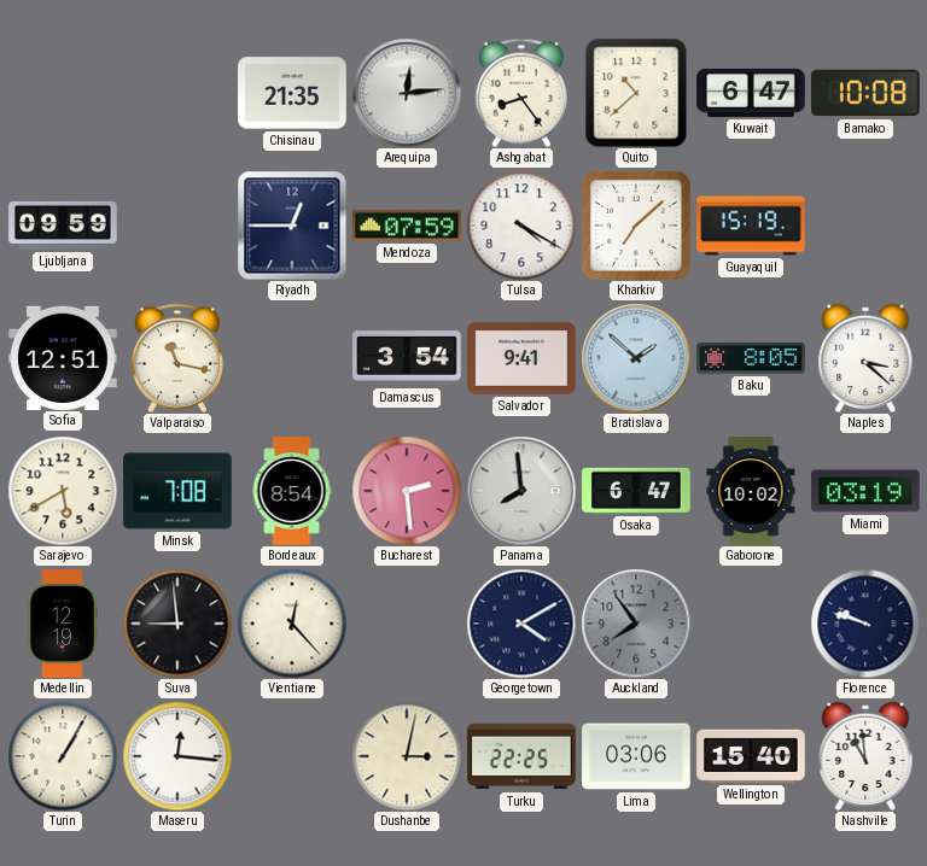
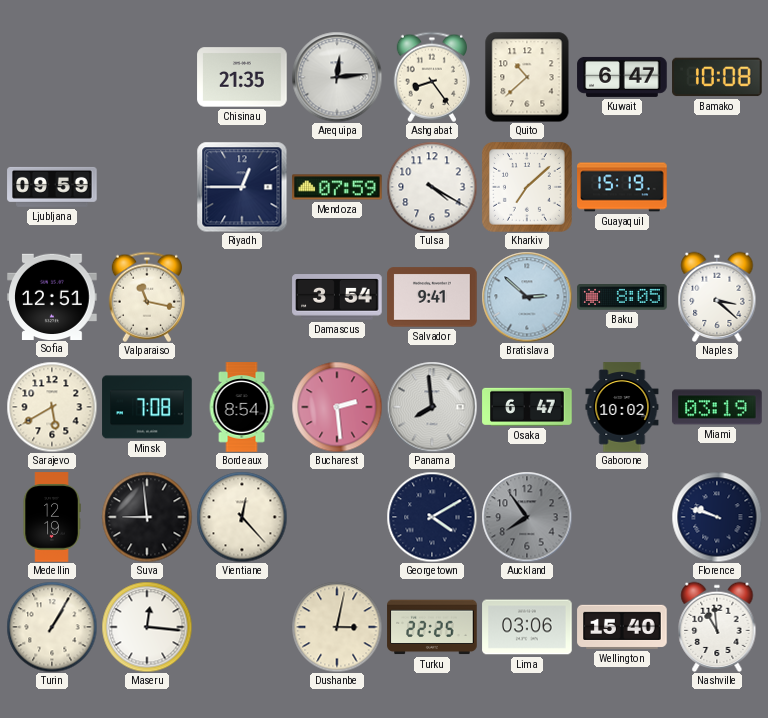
Bratislava: 1:52 -> 2:52 (527, 297)
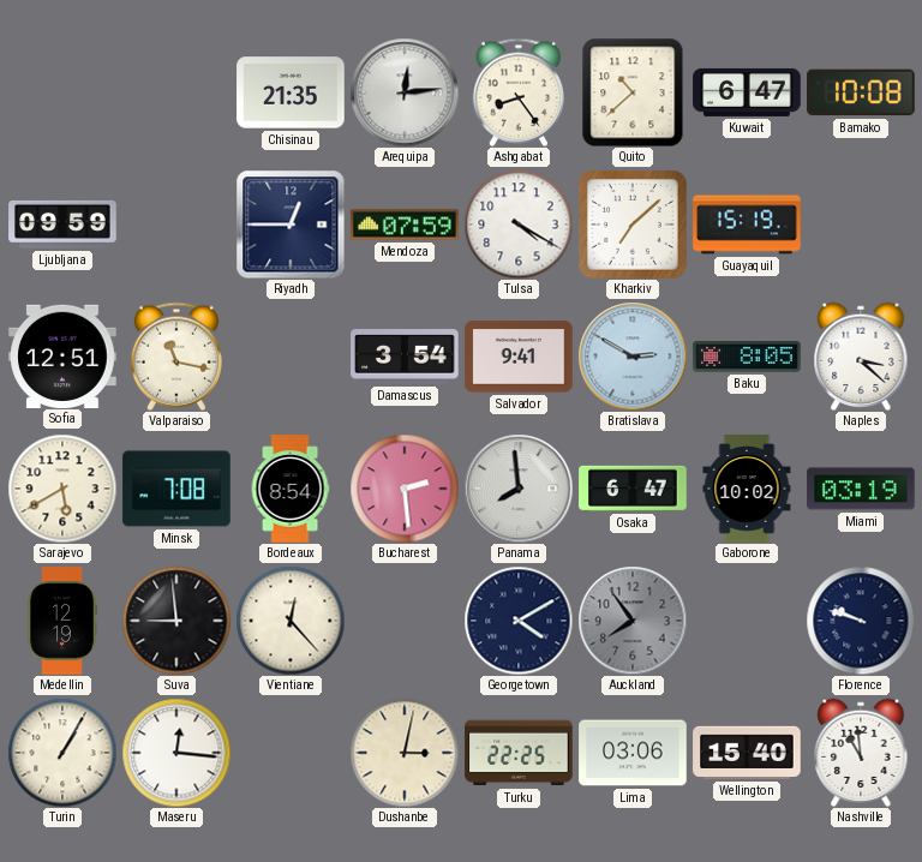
Bratislava: 2:52 -> 2:50 (633, 357)
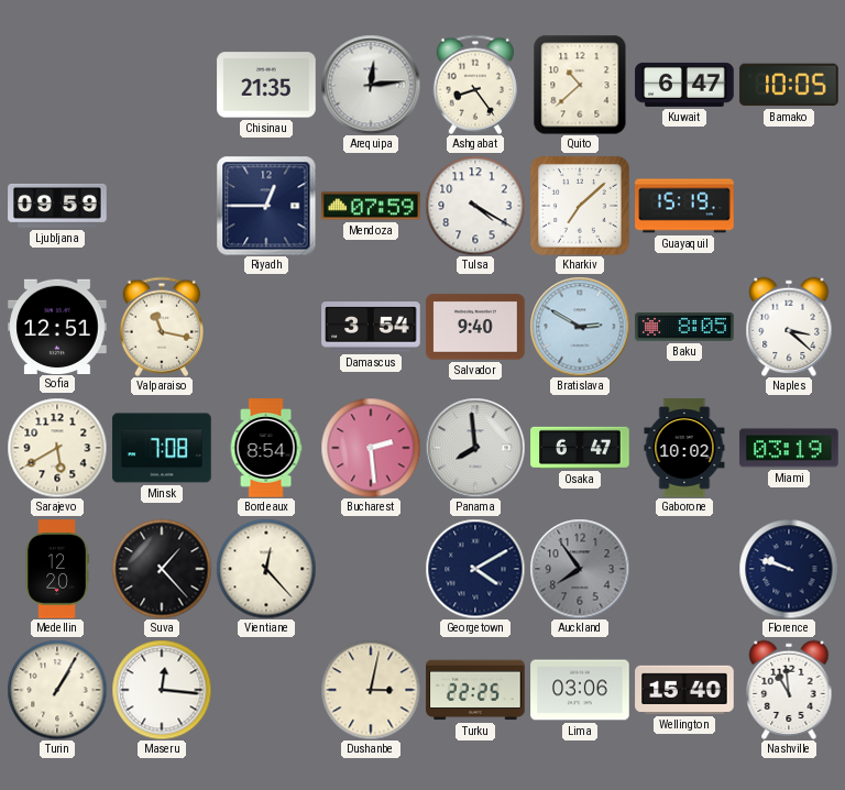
Bamako: 10:08 -> 10:05 (789, 85)
Salvador: 9:41 -> 9:40 (475, 327)
Medellin: 12:19 -> 12:20 (57, 569)
Suva: 8:59 -> 1:23 (162, 569)
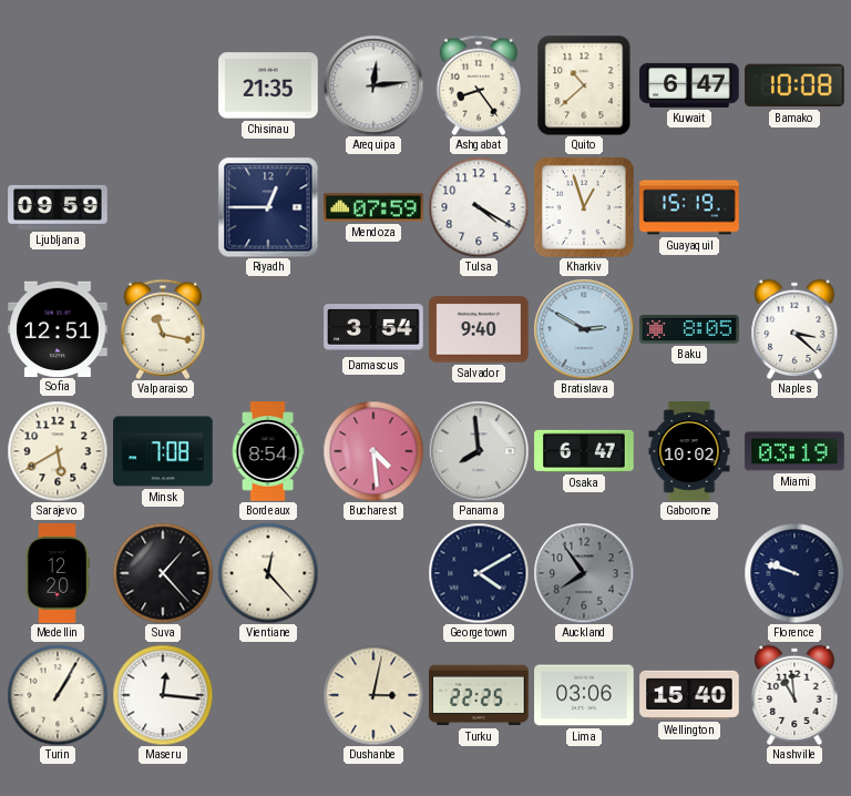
Bamako: 10:05 -> 10:08 (794, 85)
Kharkiv: 7:08 -> 12:57 (584, 207)
Bucharest: 2:29 -> 4:29 (373, 451)
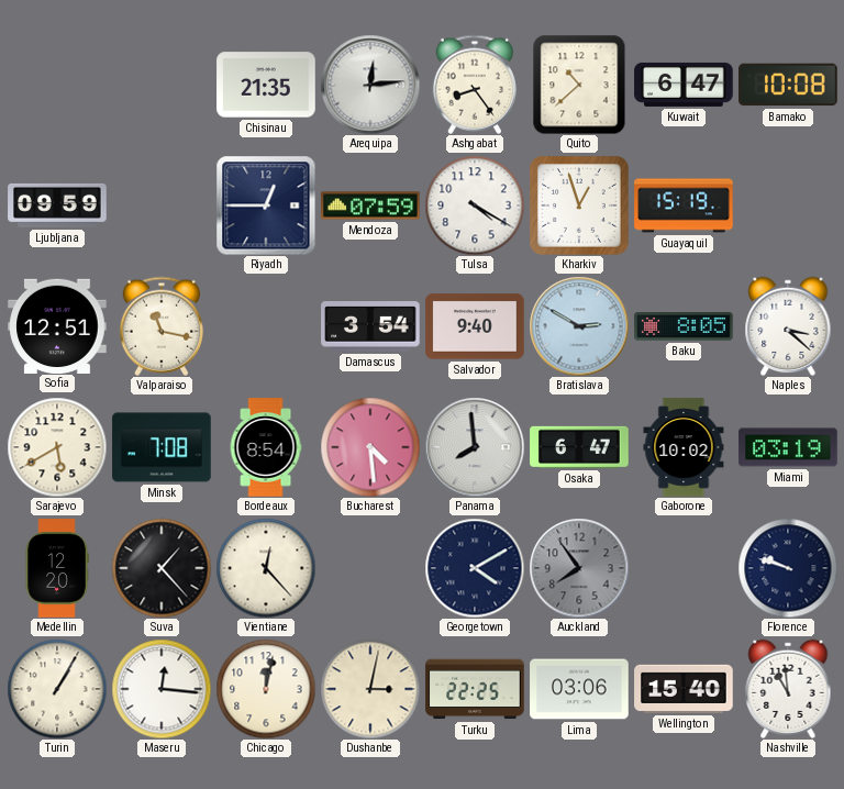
Chicago: none -> 12:02 (266, 689)
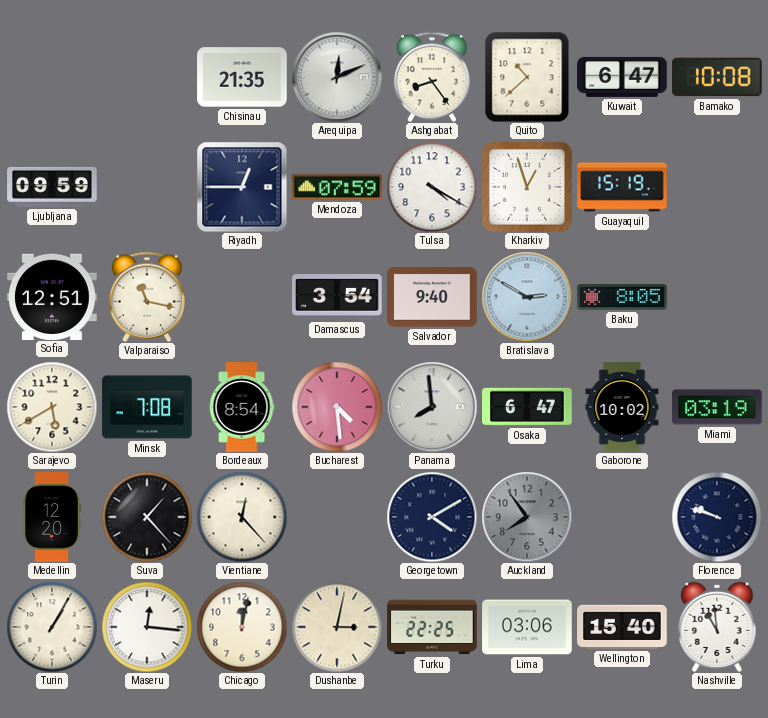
Arequipa: 12:14 -> 12:11 (337, 77)
Naples: 3:22 -> none (788, 326)
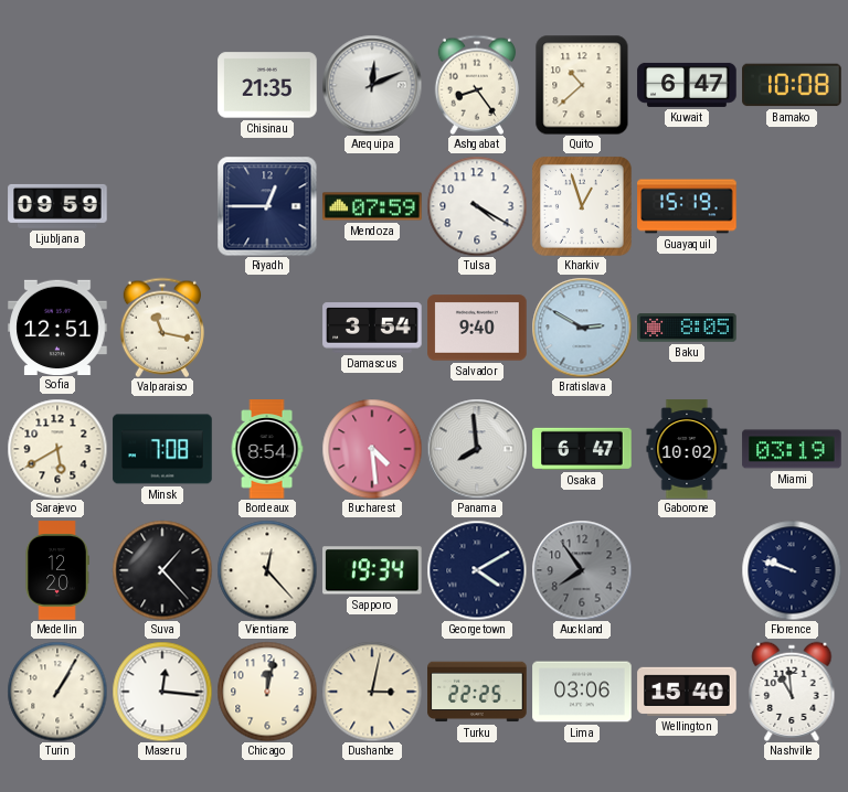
Sapporo: none -> 19:34 (372, 570)
